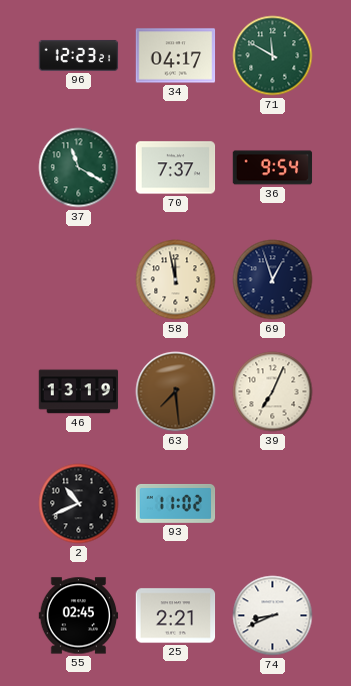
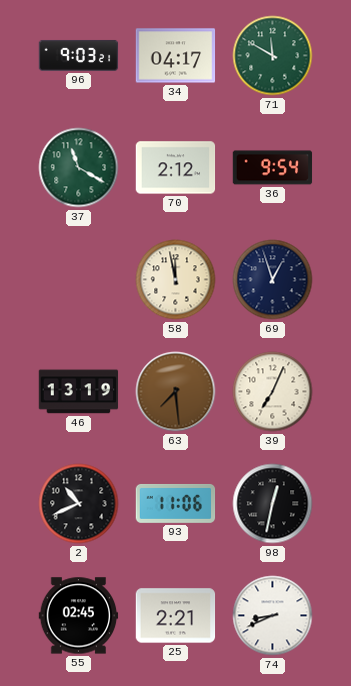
96: 12:23 -> 9:03 (79, 55)
70: 7:37 -> 2:12 (176, 168)
93: 11:02 -> 11:06 (176, 503)
98: none -> 12:32 (273, 504)
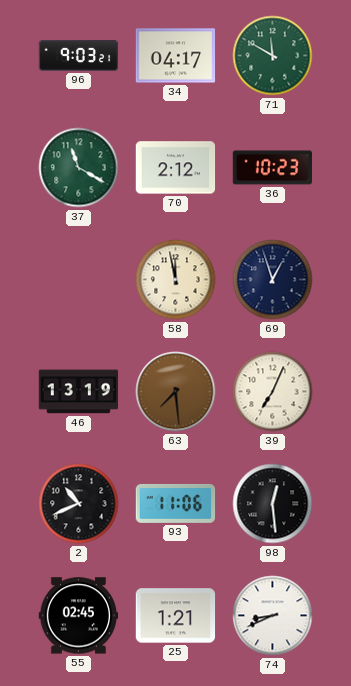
36: 9:54 -> 10:23 (273, 168)
98: 12:32 -> 12:29 (273, 504)
25: 2:21 -> 1:21 (176, 616)
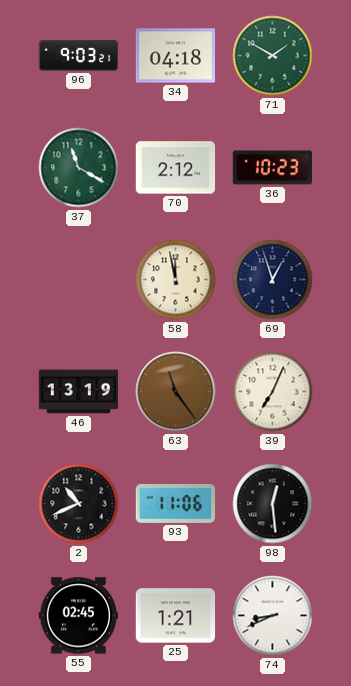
34: 04:17 -> 04:18 (176, 56)
71: 11:50 -> 1:50 (273, 56)
63: 7:29 -> 11:24 (176, 392)
